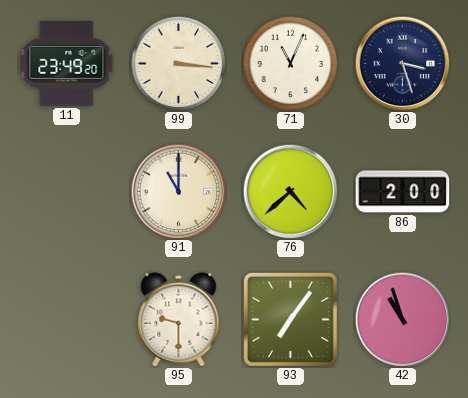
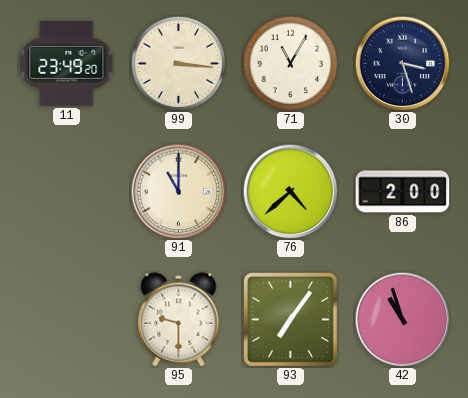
71: 11:04 -> 11:05 (290, 63)
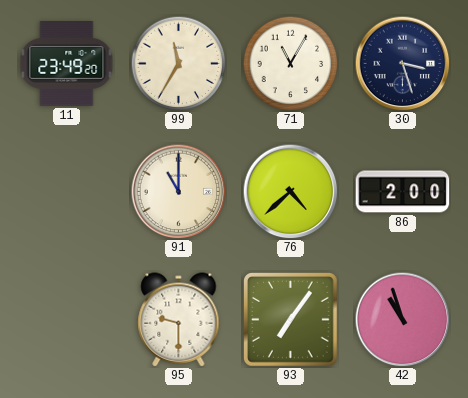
99: 3:16 -> 11:35 (178, 63)
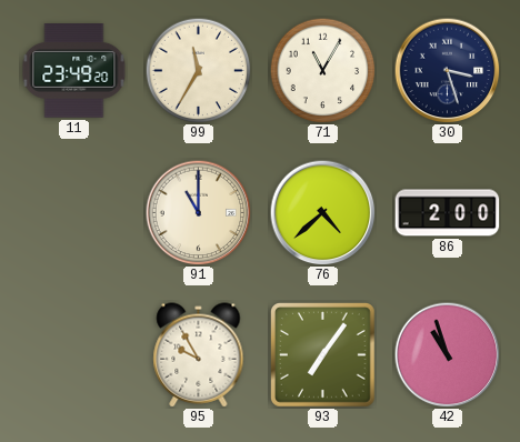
95: 9:30 -> 9:55 (199, 355)
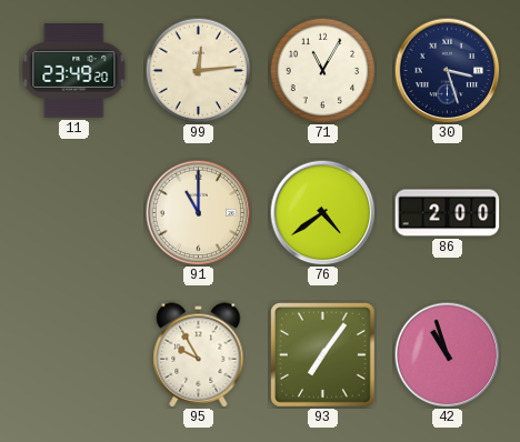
99: 11:35 -> 12:14 (198, 70)
76: 4:38 -> 4:39 (322, 212)
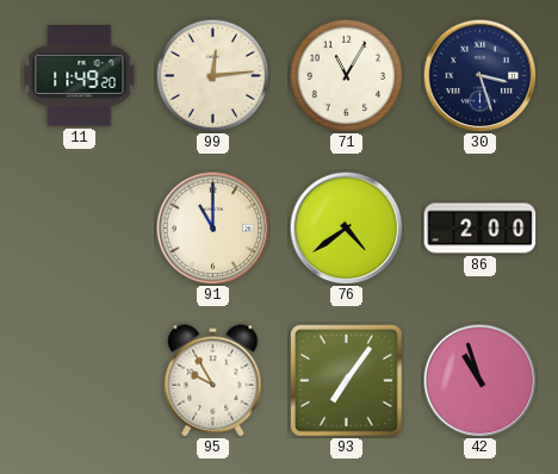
11: 23:49 -> 11:49 (80, 76)
